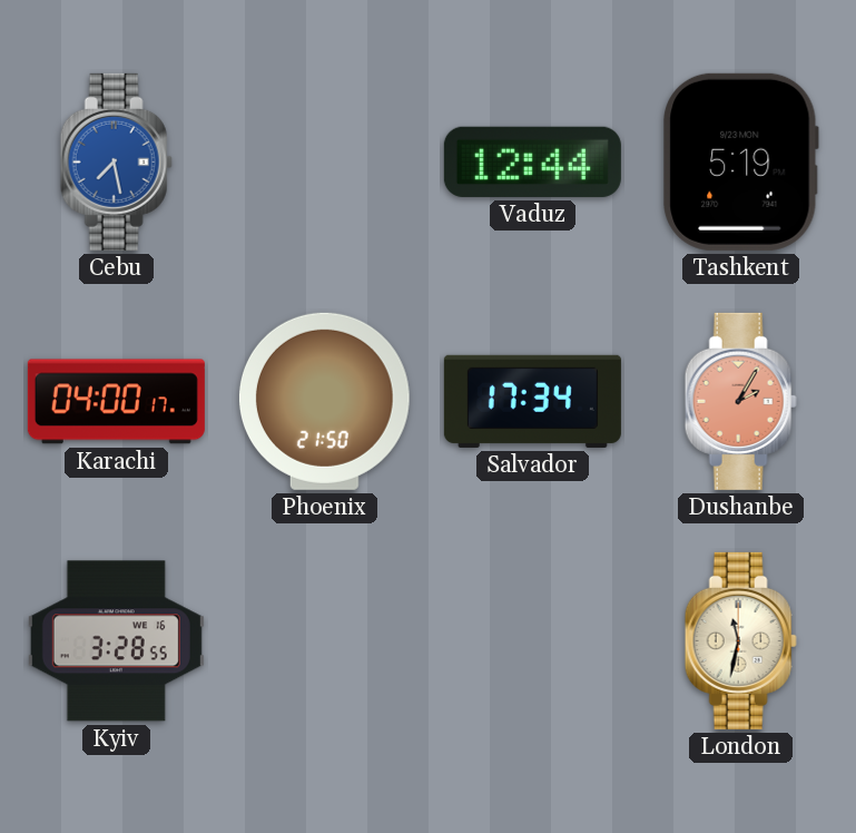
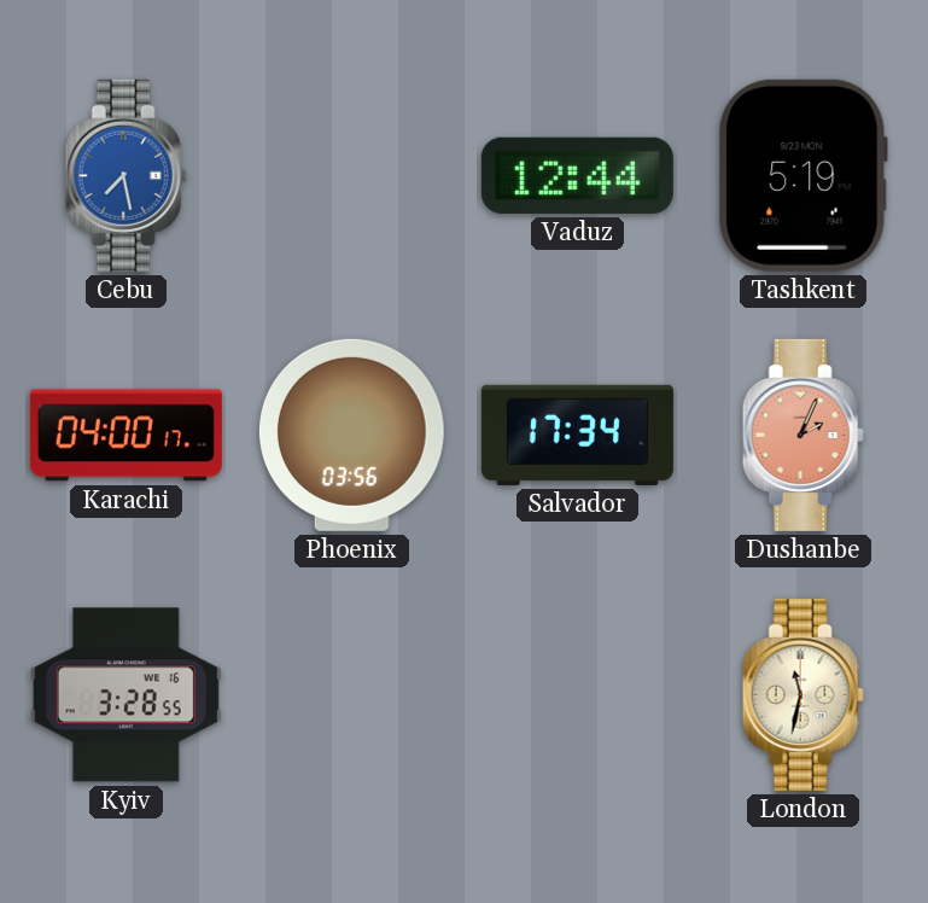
Phoenix: 21:50 -> 03:56 (351, 435)
Dushanbe: 2:05 -> 2:04 (802, 435)
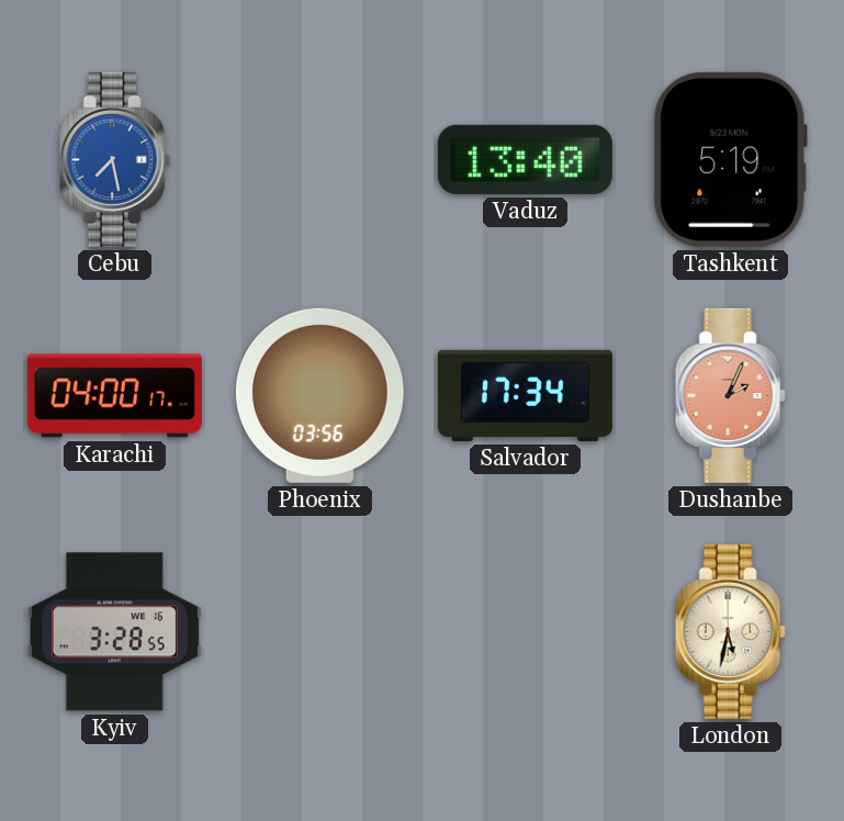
Vaduz: 12:44 -> 13:40 (525, 159)
London: 11:32 -> 5:32 (730, 631)
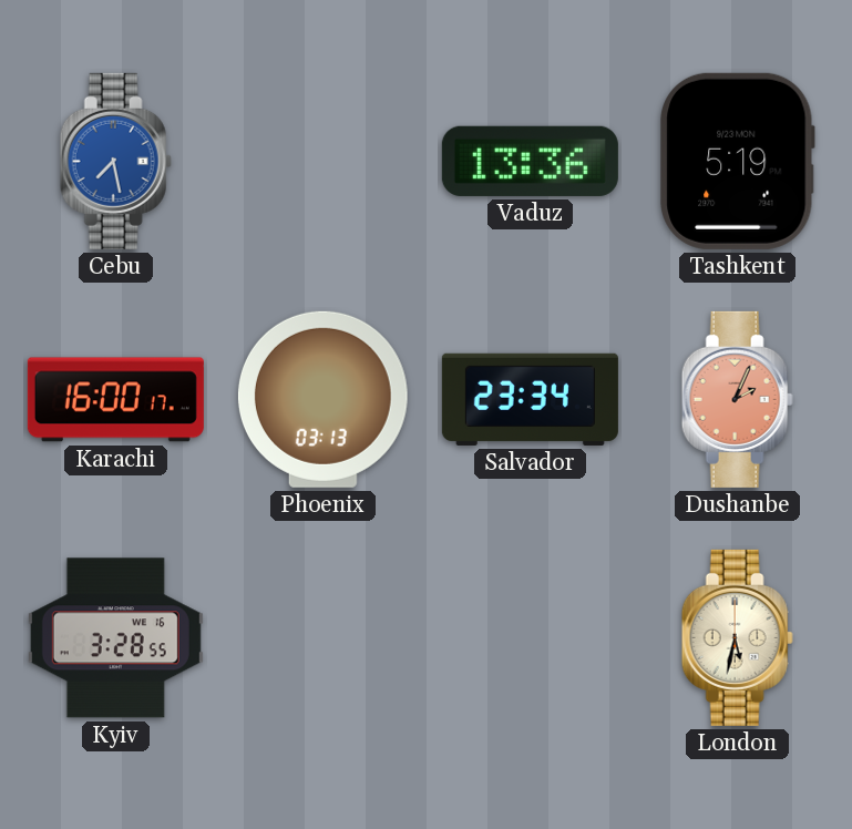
Vaduz: 13:40 -> 13:36 (530, 161)
Karachi: 04:00 -> 16:00 (115, 400)
Phoenix: 03:56 -> 03:13 (322, 399)
Salvador: 17:34 -> 23:34 (530, 399)
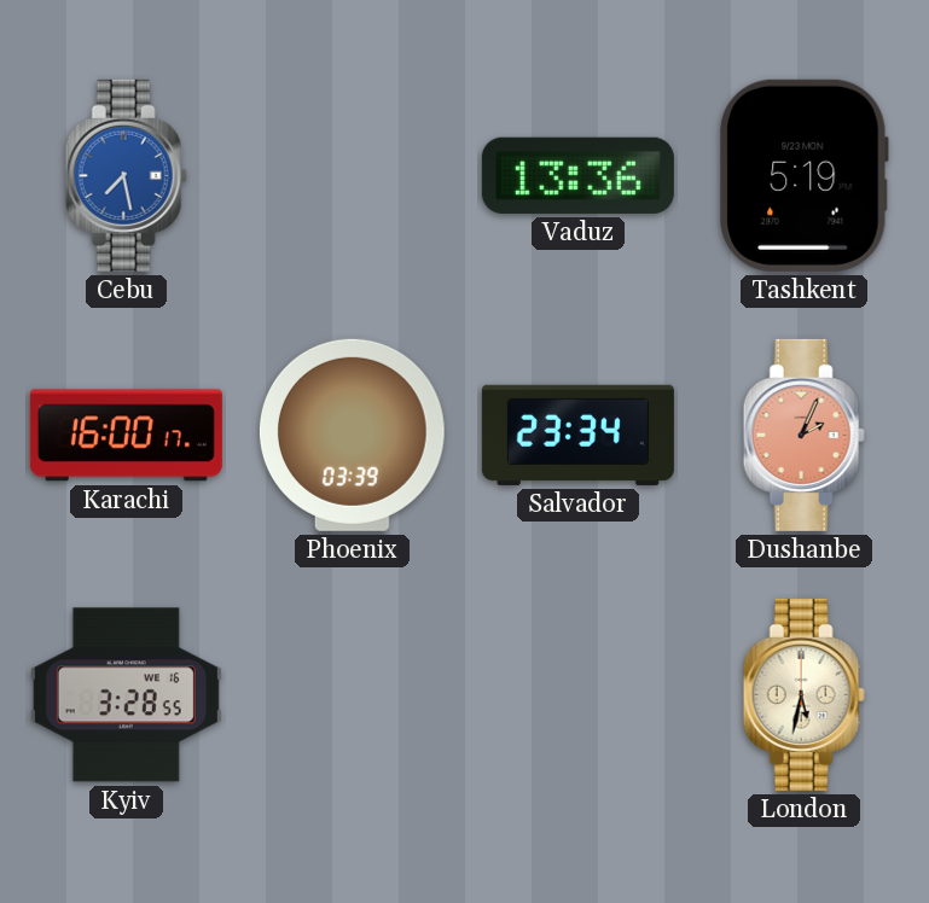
Phoenix: 03:13 -> 03:39 (352, 435)
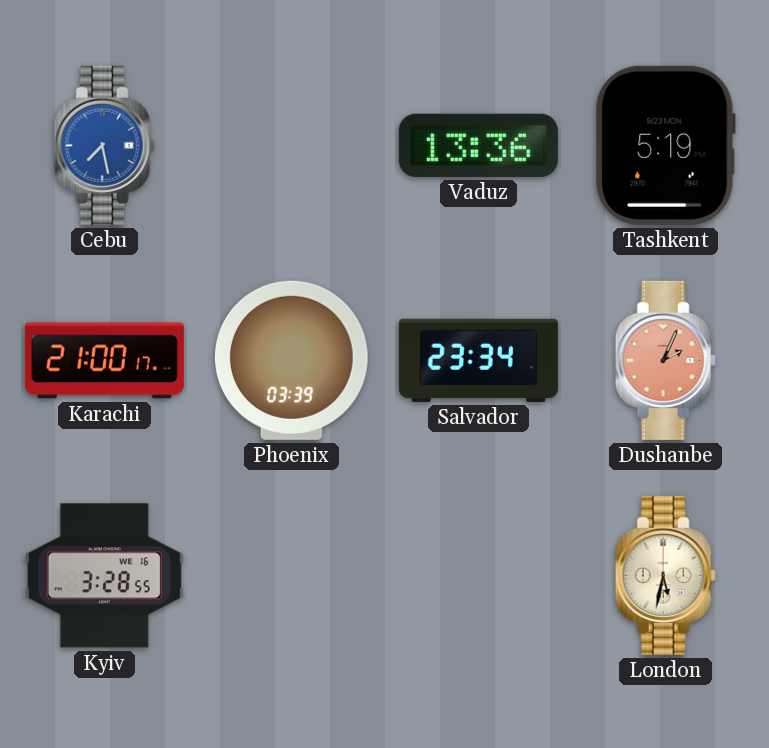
Karachi: 16:00 -> 21:00 (104, 361)
